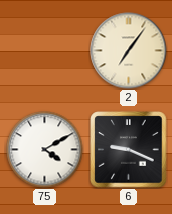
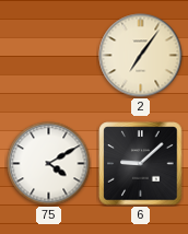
6: 9:19 -> 9:08 (141, 164)
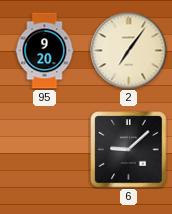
95: none -> 9:20 (45, 51)
75: 4:10 -> none (49, 164)
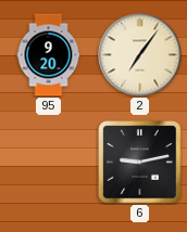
6: 9:08 -> 9:13 (140, 163)
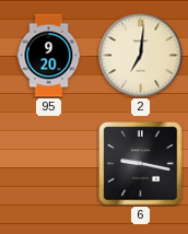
2: 7:06 -> 7:01 (141, 56)
6: 9:13 -> 9:17 (141, 164)
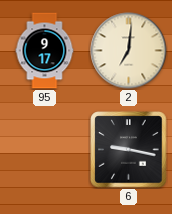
95: 9:20 -> 9:17 (45, 51)
